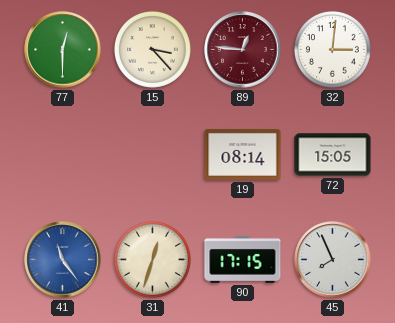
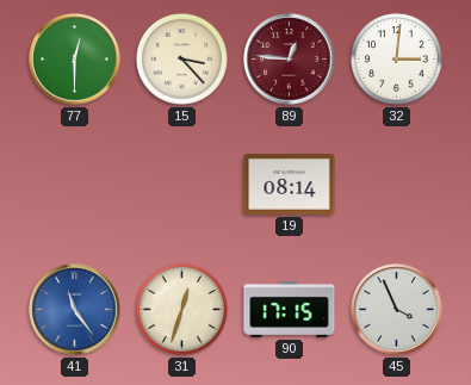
72: 15:05 -> none (333, 155)
45: 7:56 -> 3:56 (397, 310)
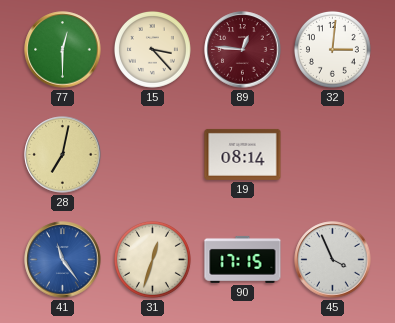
28: none -> 7:02 (63, 155)
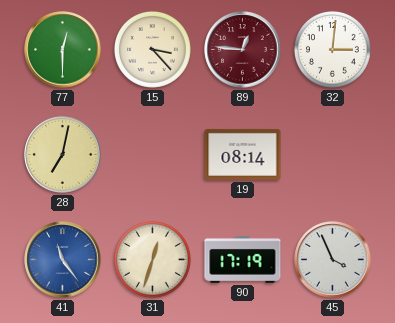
90: 17:15 -> 17:19 (243, 259)
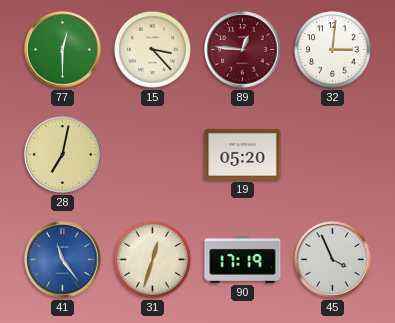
19: 08:14 -> 05:20 (243, 154)
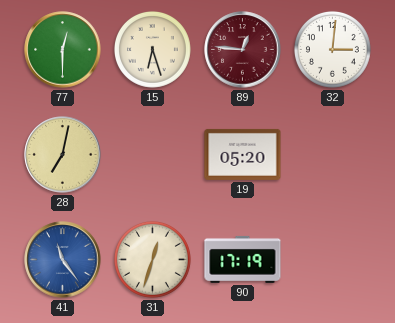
15: 3:23 -> 6:27 (152, 49)
45: 3:56 -> none (333, 260)
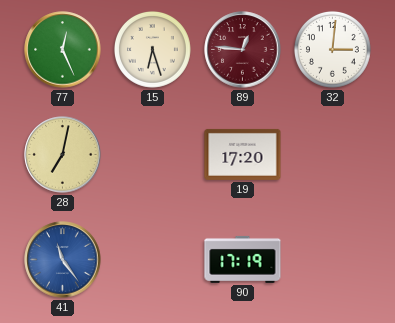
77: 12:30 -> 12:26 (63, 50)
19: 05:20 -> 17:20 (243, 154)
31: 12:33 -> none (152, 259)
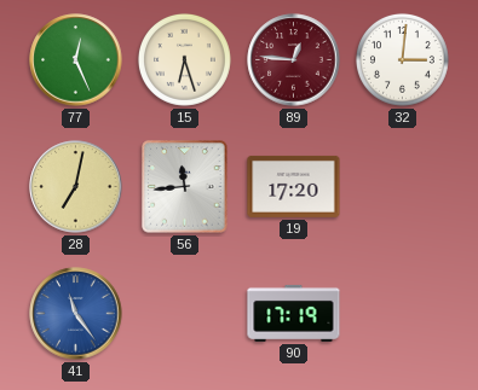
56: none -> 11:44 (185, 187)
